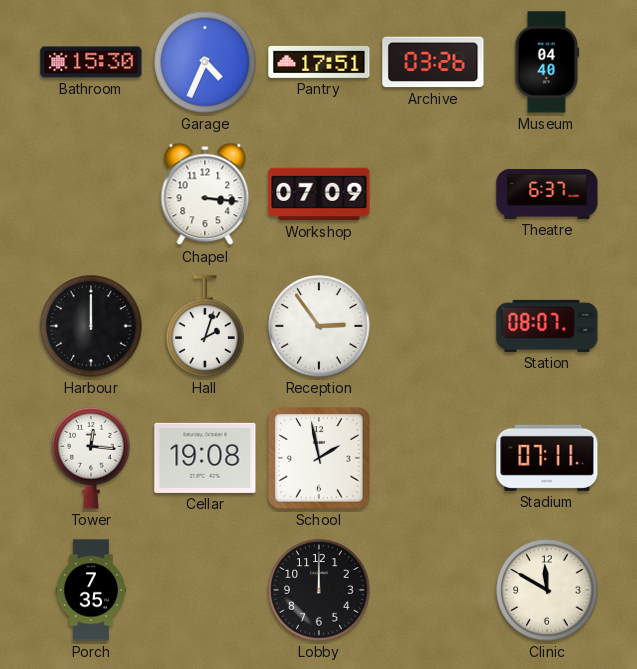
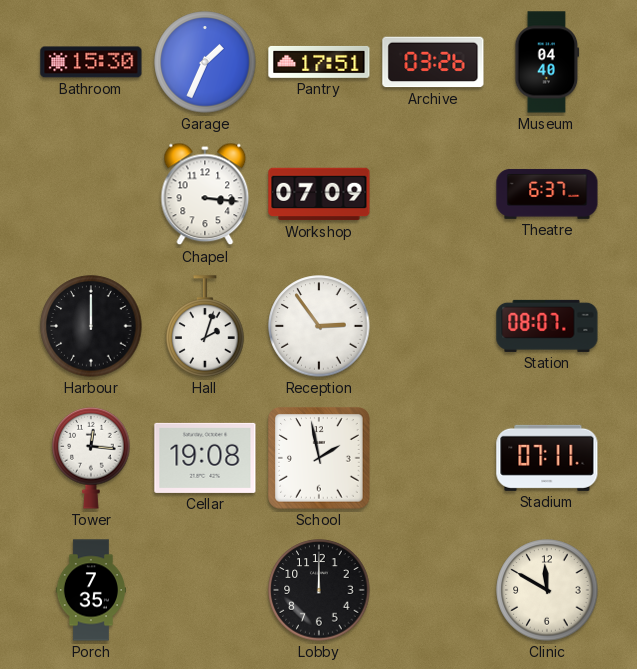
Garage: 4:34 -> 1:34 (205, 62)
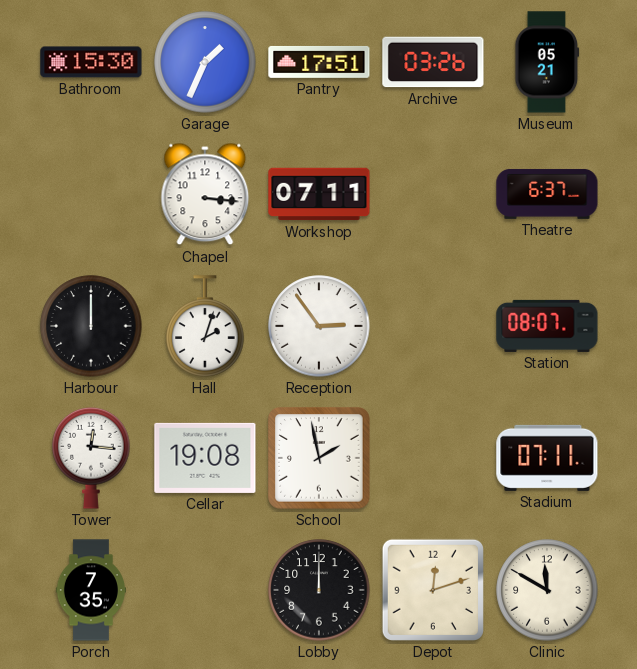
Museum: 04:40 -> 05:21 (547, 62)
Workshop: 07:09 -> 07:11 (319, 194)
Depot: none -> 12:12 (433, 590)
